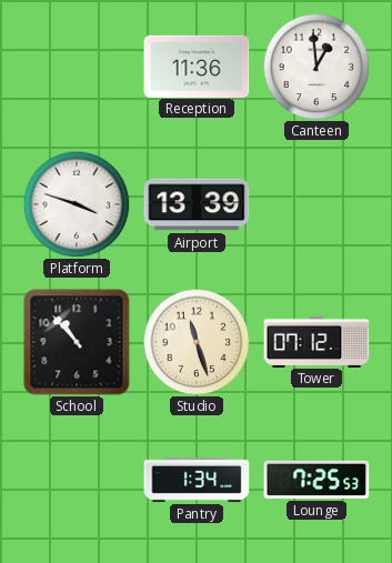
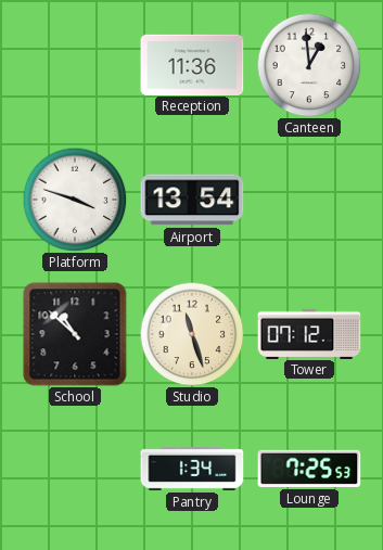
Airport: 13:39 -> 13:54 (192, 200)
School: 10:53 -> 10:52 (75, 334)
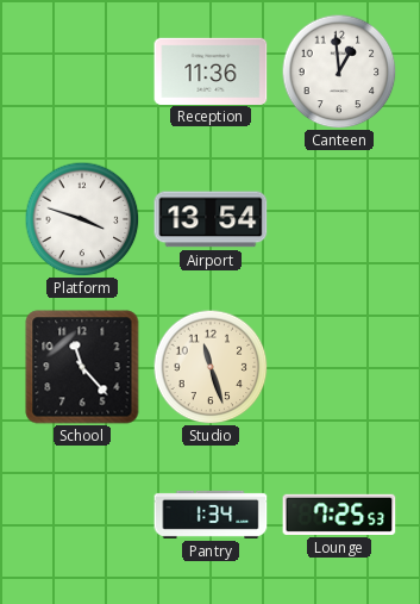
School: 10:52 -> 11:23 (82, 367)
Tower: 07:12 -> none (309, 333)
